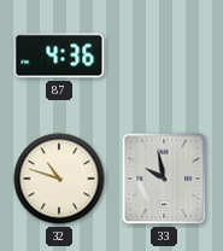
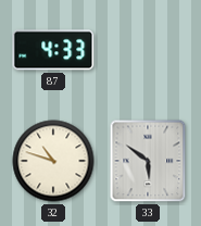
87: 4:36 -> 4:33 (53, 50)
33: 9:58 -> 5:51 (148, 161)
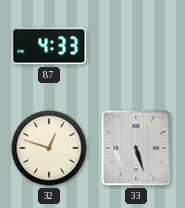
32: 10:48 -> 12:48 (49, 148)
33: 5:51 -> 5:27 (136, 148)
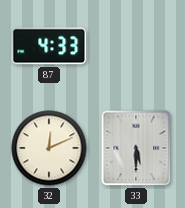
32: 12:48 -> 12:11 (49, 148)
33: 5:27 -> 5:30 (136, 148)
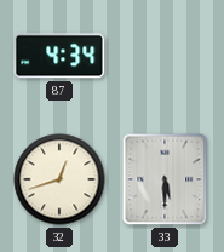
87: 4:33 -> 4:34 (59, 56)
32: 12:11 -> 12:42 (59, 179)
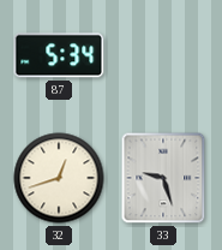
87: 4:34 -> 5:34 (59, 55)
33: 5:30 -> 9:27 (163, 178)
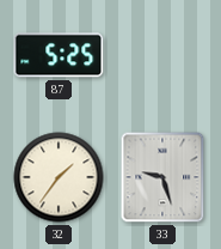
87: 5:34 -> 5:25 (59, 55)
32: 12:42 -> 1:36 (59, 177)
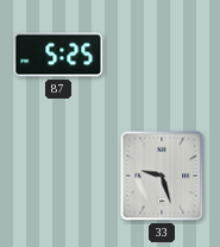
32: 1:36 -> none (59, 177)
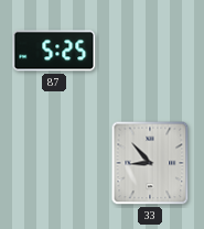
33: 9:27 -> 8:53 (150, 163)
